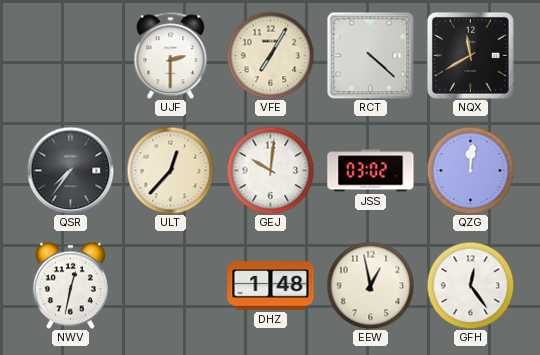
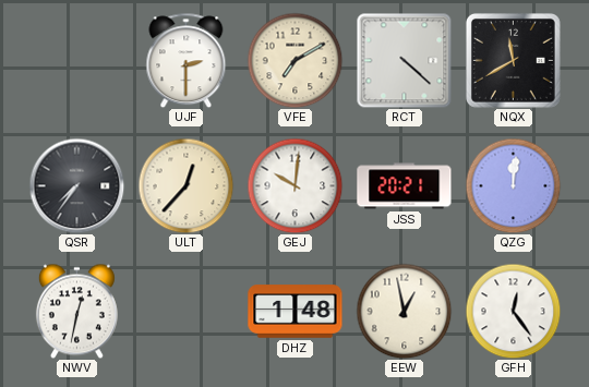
VFE: 7:05 -> 7:10 (294, 60)
JSS: 03:02 -> 20:21 (405, 186)
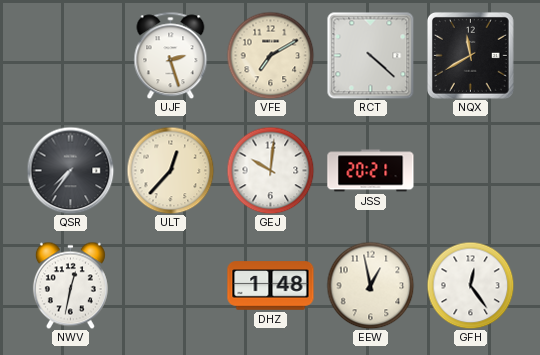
UJF: 2:30 -> 2:27 (171, 55)
QZG: 12:01 -> none (513, 185)
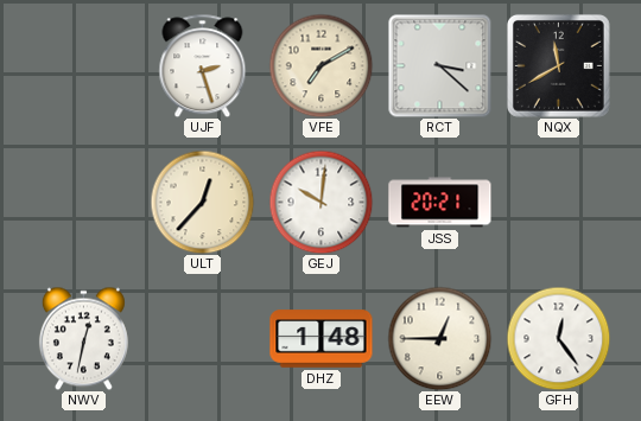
RCT: 4:22 -> 3:22 (439, 65)
QSR: 7:36 -> none (70, 170)
EEW: 12:58 -> 12:45 (439, 338)
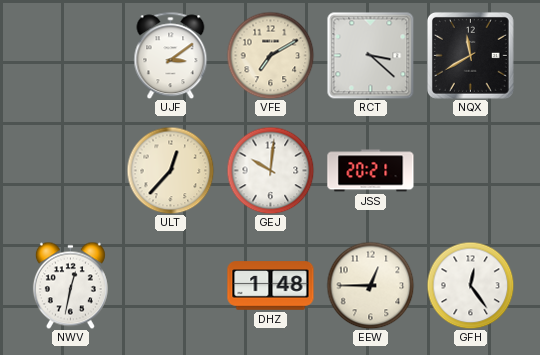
UJF: 2:27 -> 3:09 (171, 55)
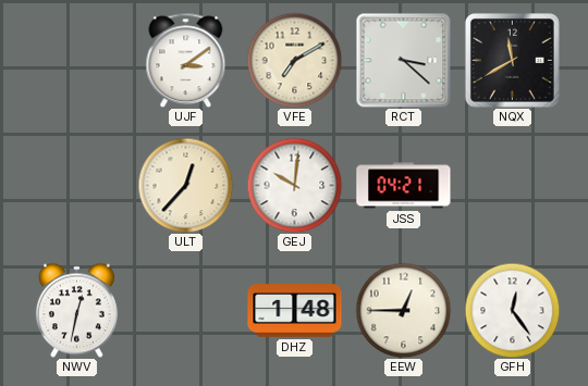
JSS: 20:21 -> 04:21 (404, 186)
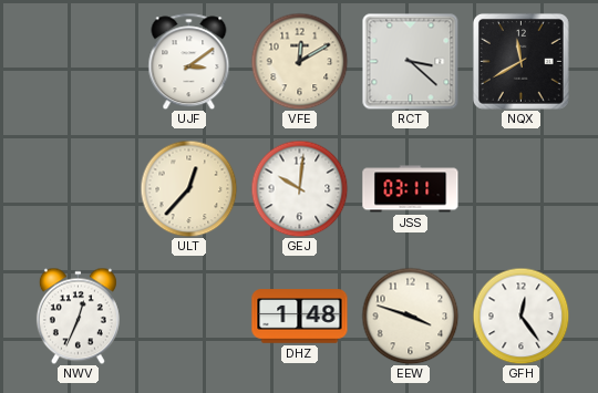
VFE: 7:10 -> 12:10 (299, 61)
JSS: 04:21 -> 03:11 (411, 189)
NWV: 12:32 -> 12:34 (78, 316)
EEW: 12:45 -> 3:48 (410, 316)
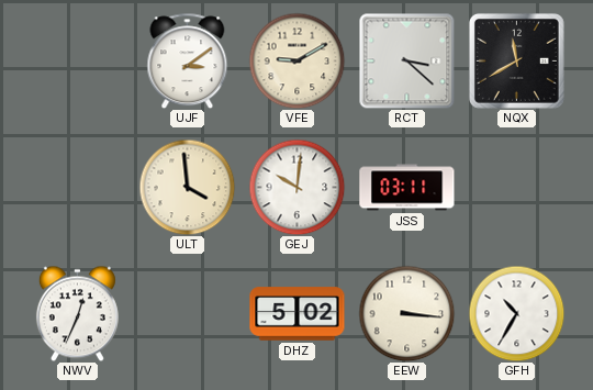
VFE: 12:10 -> 9:10 (296, 60)
ULT: 12:37 -> 3:59 (187, 187)
DHZ: 1:48 -> 5:02 (298, 314)
EEW: 3:48 -> 3:16 (406, 313)
GFH: 12:24 -> 10:35 (516, 313)
